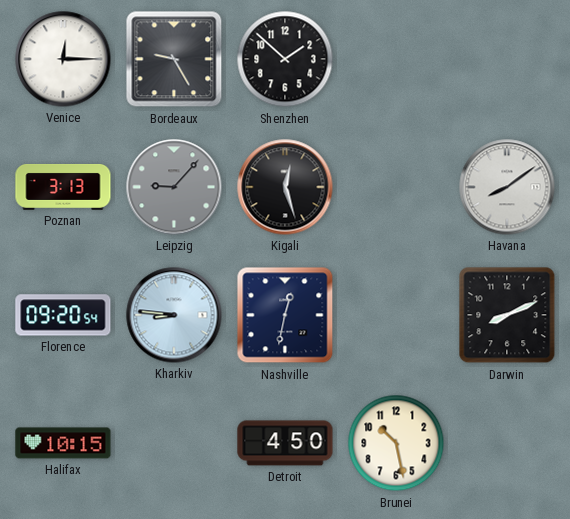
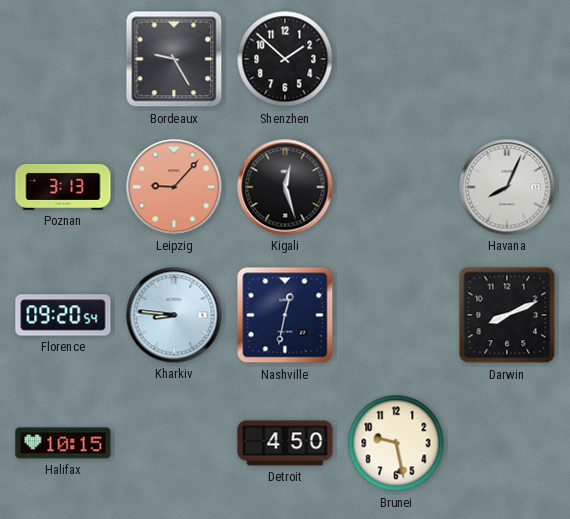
Venice: 12:15 -> none (63, 59)
Leipzig dial: grey -> salmon (174, 187)
Havana: 8:09 -> 8:04 (507, 187)
Brunei: 10:28 -> 9:28 (396, 443)
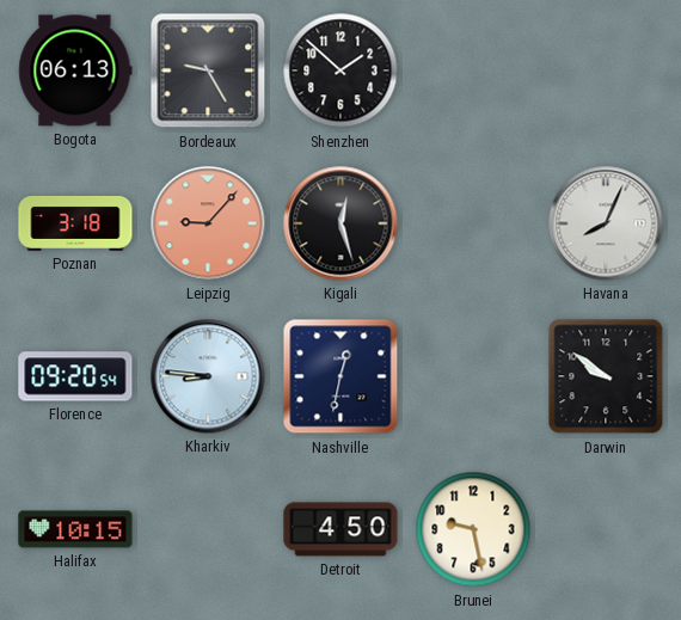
Bogota: none -> 06:13 (75, 70)
Poznan: 3:13 -> 3:18 (75, 223)
Darwin: 8:11 -> 9:51 (606, 376)
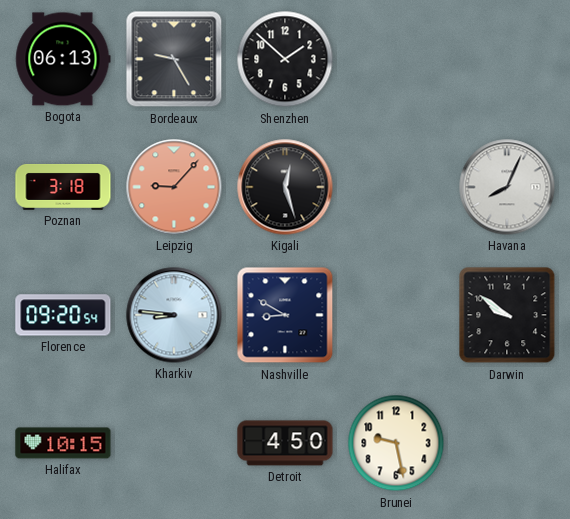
Nashville: 12:32 -> 8:50 (285, 315)
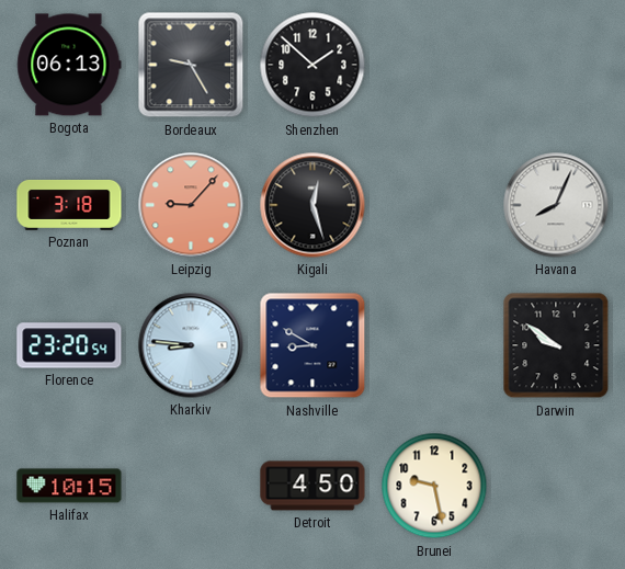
Florence: 09:20 -> 23:20 (69, 345)
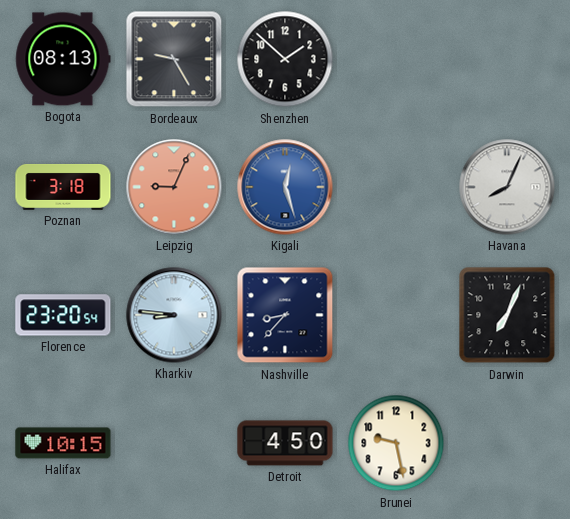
Bogota: 06:13 -> 08:13 (63, 59)
Leipzig: 9:07 -> 9:04 (174, 187)
Kigali dial: black -> blue (285, 187)
Nashville: 8:50 -> 8:37 (285, 315)
Darwin: 9:51 -> 7:04 (507, 315)
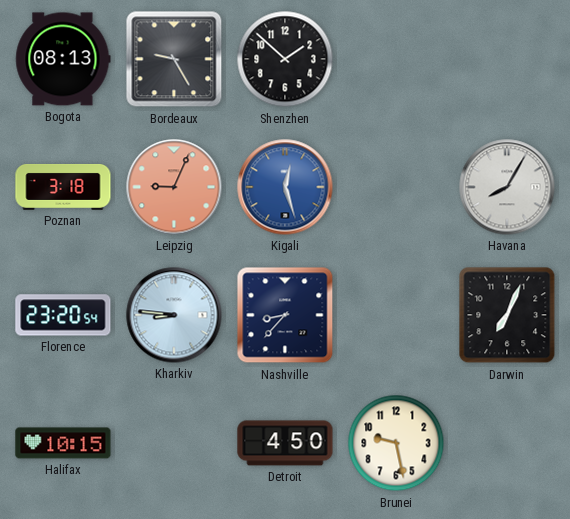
Havana: 8:04 -> 8:05 (507, 187)
